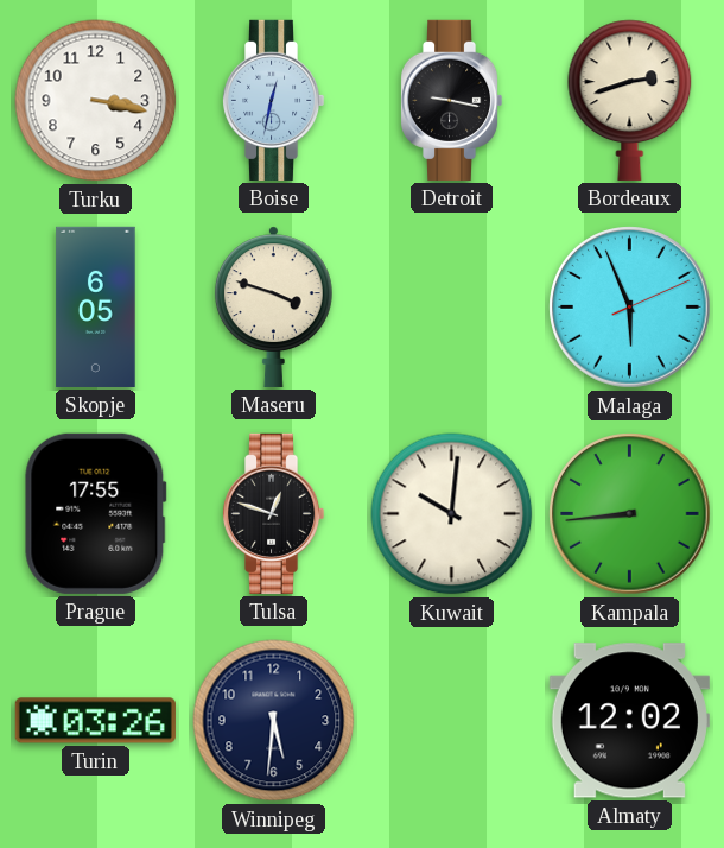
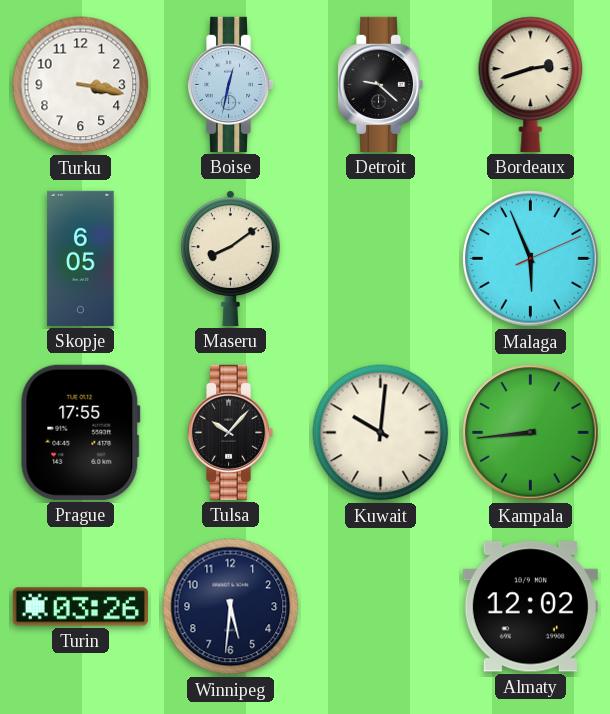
Detroit: 9:17 -> 9:22 (380, 84)
Maseru: 3:48 -> 8:09 (230, 258)
Tulsa: 12:48 -> 10:07 (230, 432)
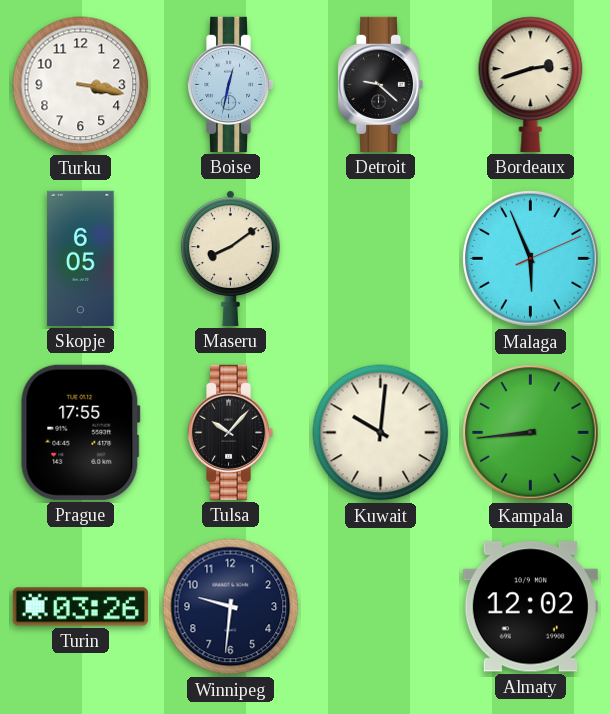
Winnipeg: 5:31 -> 9:31 (231, 607)
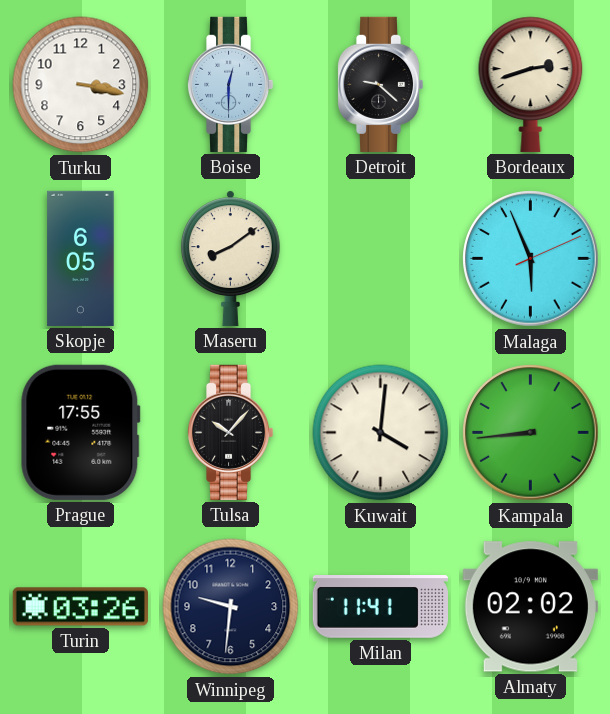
Boise: 12:32 -> 12:30 (230, 84)
Kuwait: 10:01 -> 4:01 (381, 433)
Milan: none -> 11:41 (380, 607)
Almaty: 12:02 -> 02:02 (530, 607)
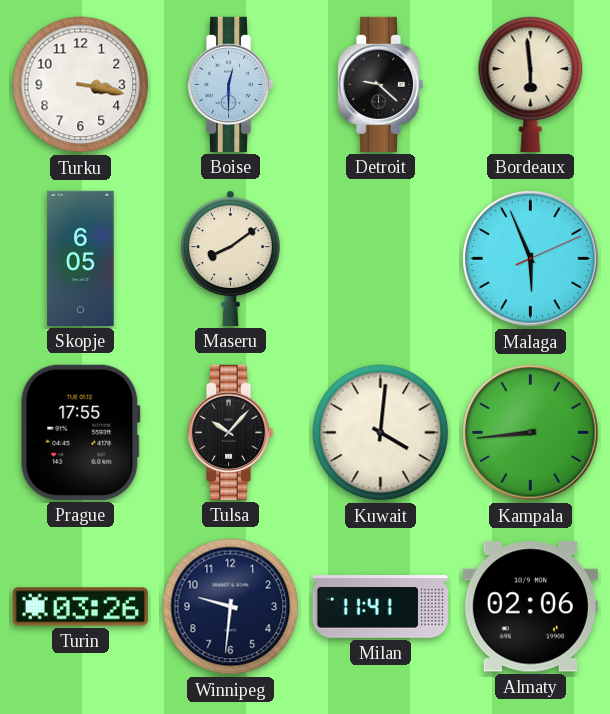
Bordeaux: 2:42 -> 5:59 (531, 84)
Almaty: 02:02 -> 02:06 (530, 607)
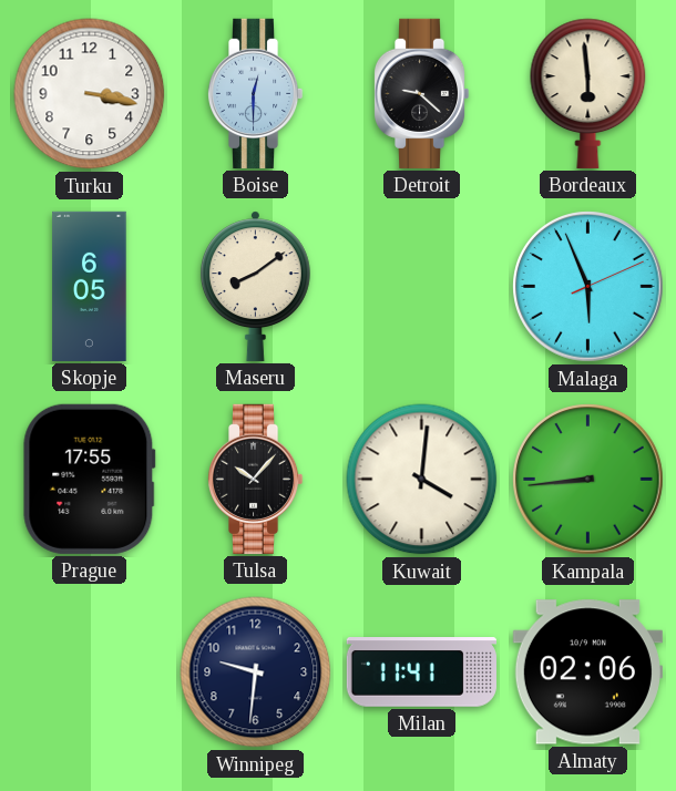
Turin: 03:26 -> none (80, 607)
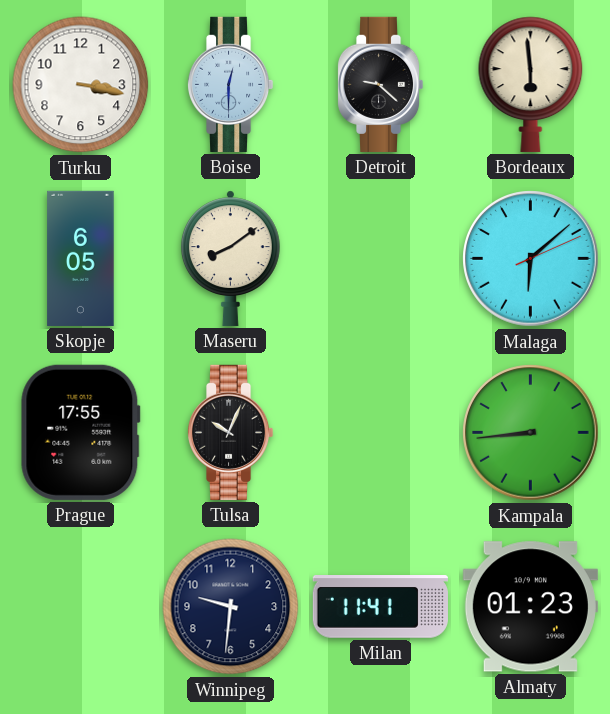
Malaga: 5:56 -> 6:08 (531, 259)
Tulsa: 10:07 -> 10:04 (230, 432)
Kuwait: 4:01 -> none (422, 480)
Almaty: 02:06 -> 01:23 (530, 607)
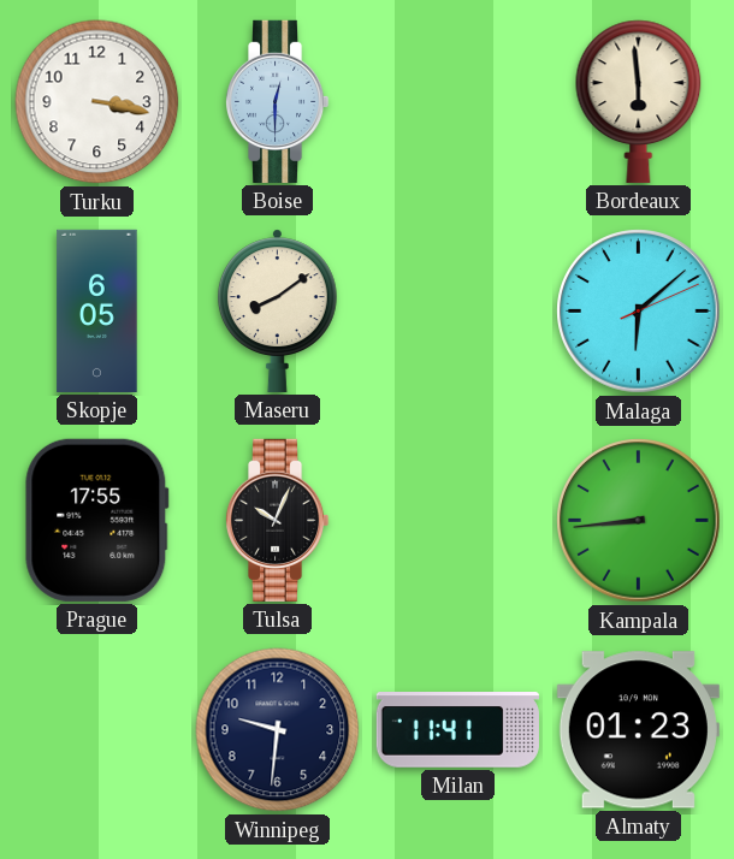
Detroit: 9:22 -> none (380, 84)
